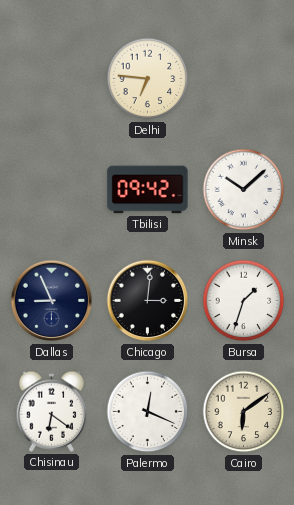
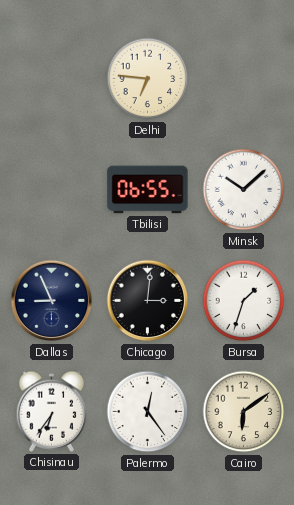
Tbilisi: 09:42 -> 06:55 (148, 190)
Chisinau: 6:21 -> 6:36 (52, 411)
Palermo: 12:19 -> 12:24 (148, 412)
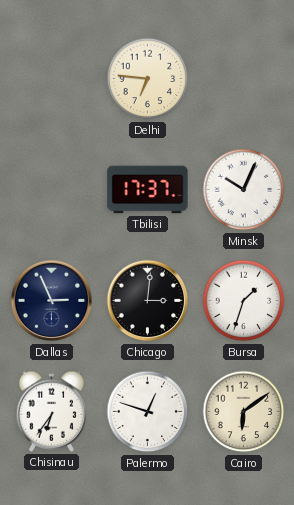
Tbilisi: 06:55 -> 17:37 (148, 190)
Minsk: 10:08 -> 10:04 (244, 190)
Dallas: 8:56 -> 2:56 (52, 301)
Palermo: 12:24 -> 12:48 (148, 412)
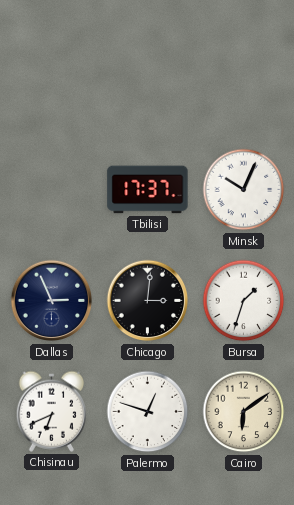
Delhi: 6:46 -> none (148, 79)
Chisinau: 6:36 -> 6:41 (52, 411)
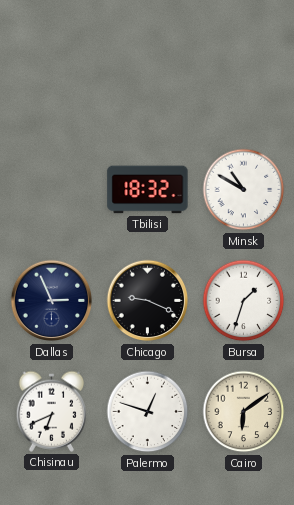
Tbilisi: 17:37 -> 18:32 (148, 190)
Minsk: 10:04 -> 10:50 (244, 190)
Chicago: 3:01 -> 9:19 (148, 301)
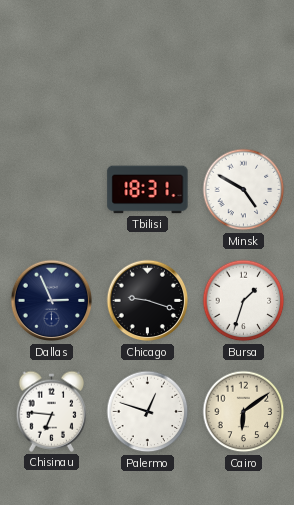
Tbilisi: 18:32 -> 18:31 (148, 190)
Minsk: 10:50 -> 4:50 (244, 190)
Chicago: 9:19 -> 9:18 (148, 301)
Chisinau: 6:41 -> 6:46 (52, 411)
